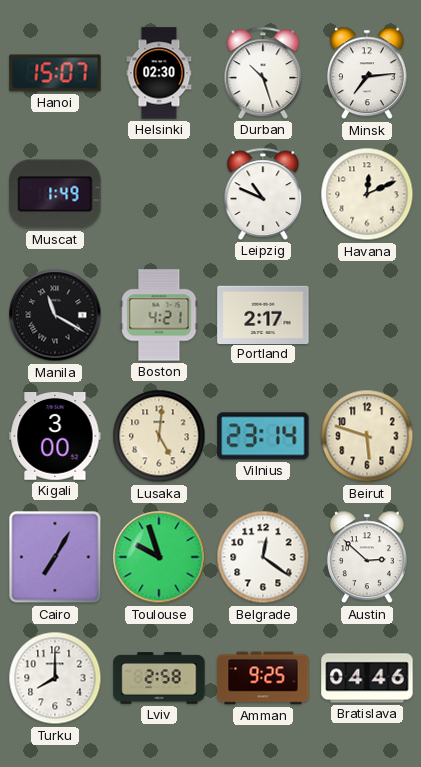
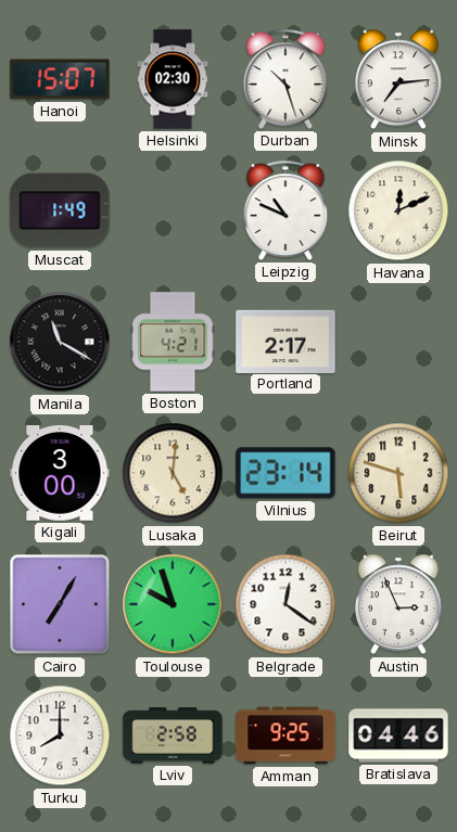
Austin: 2:52 -> 2:56 (398, 604)
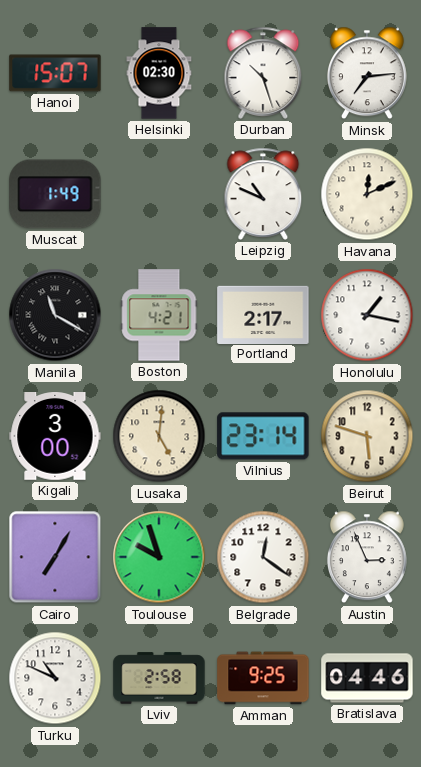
Honolulu: none -> 1:17 (367, 315)
Turku: 8:00 -> 10:49 (55, 678)
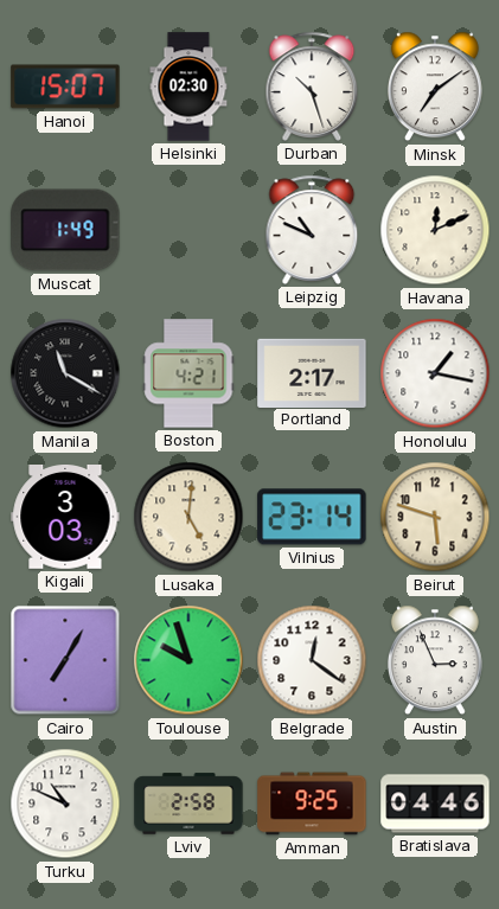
Minsk: 7:14 -> 7:09 (435, 87)
Kigali: 3:00 -> 3:03 (65, 518)
